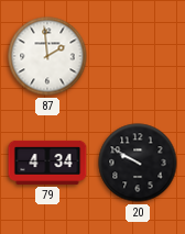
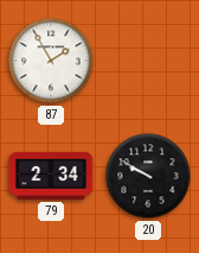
87: 1:59 -> 1:55 (51, 61)
79: 4:34 -> 2:34 (51, 176)
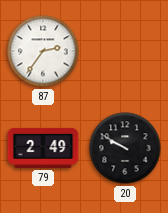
87: 1:55 -> 2:36 (43, 51)
79: 2:34 -> 2:49 (43, 148)
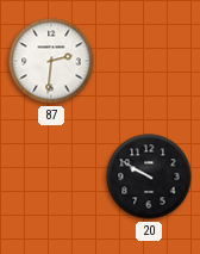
87: 2:36 -> 2:31 (51, 61)
79: 2:49 -> none (43, 148)
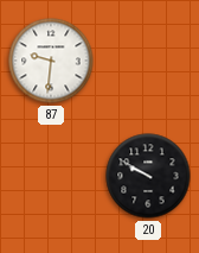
87: 2:31 -> 9:31 (51, 61)
